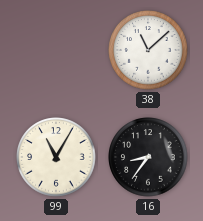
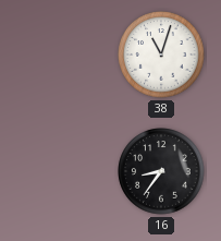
38: 11:08 -> 11:03 (161, 55)
99: 11:05 -> none (56, 157)
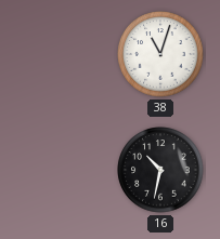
16: 8:36 -> 10:32 (160, 170)
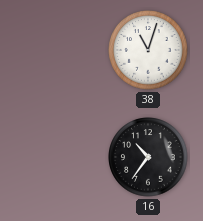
16: 10:32 -> 10:36 (148, 157)
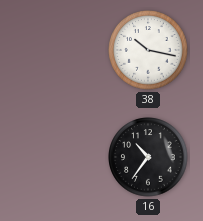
38: 11:03 -> 10:17 (148, 50)
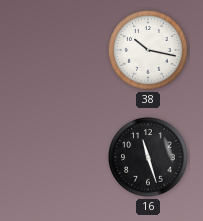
16: 10:36 -> 11:27 (148, 157)
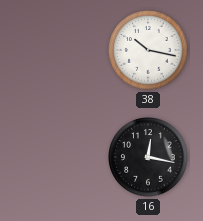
16: 11:27 -> 12:17 (148, 157)
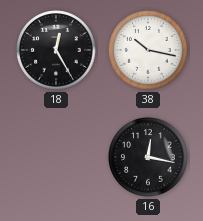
18: none -> 12:25 (56, 50)
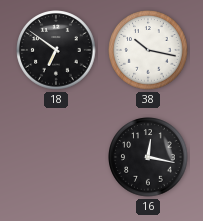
18: 12:25 -> 6:51 (56, 50)
